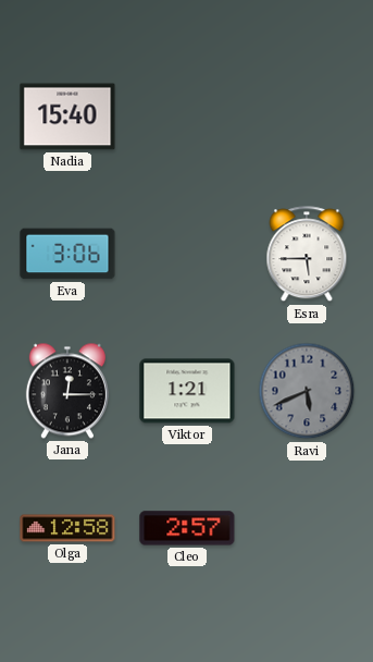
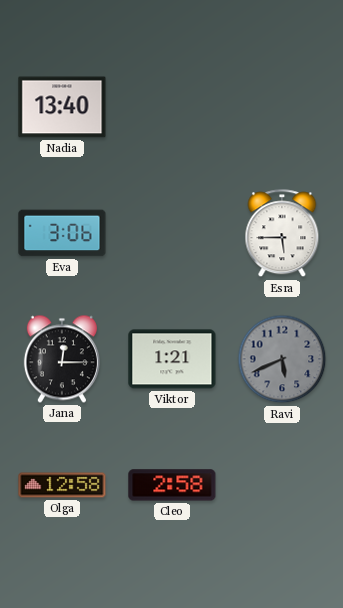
Nadia: 15:40 -> 13:40 (62, 107)
Cleo: 2:57 -> 2:58 (172, 485)
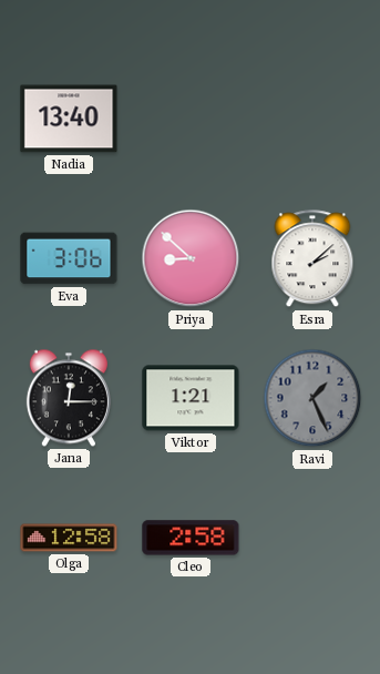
Priya: none -> 8:52 (191, 258)
Esra: 5:45 -> 2:08 (312, 259)
Ravi: 5:41 -> 1:26 (312, 398)
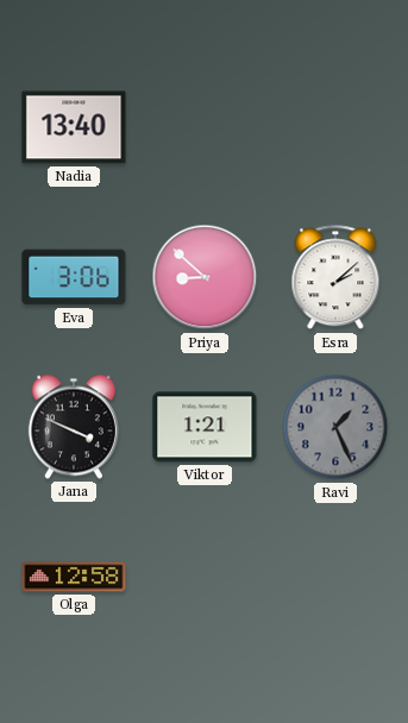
Jana: 12:15 -> 3:49 (74, 427)
Cleo: 2:58 -> none (191, 538)
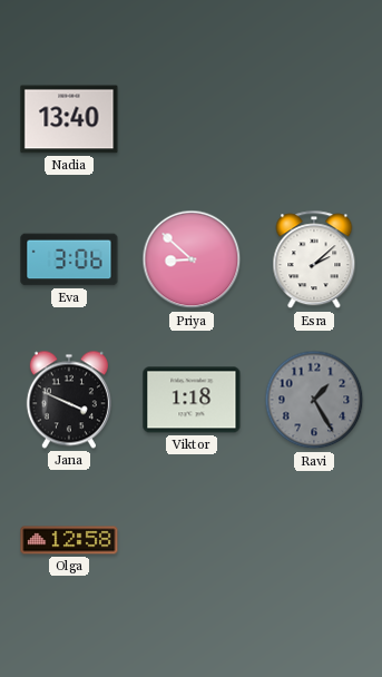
Viktor: 1:21 -> 1:18 (192, 400)
Ravi: 1:26 -> 1:25 (314, 400)
